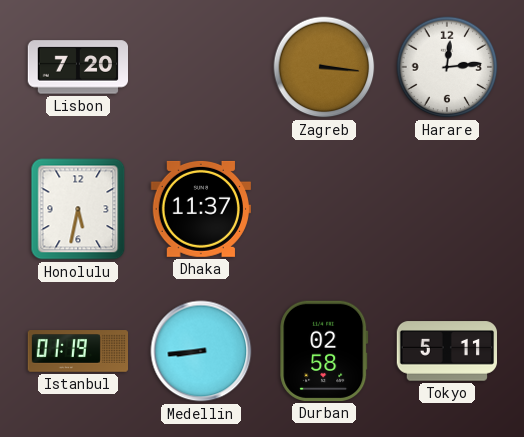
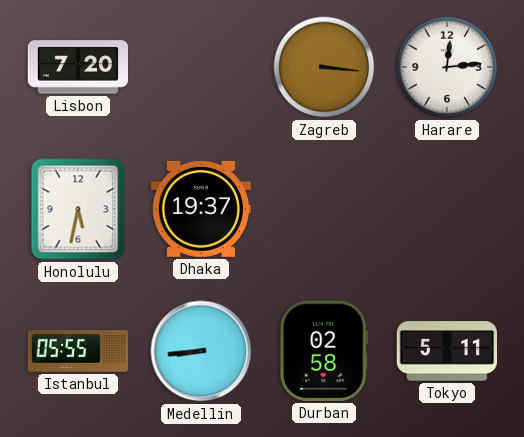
Dhaka: 11:37 -> 19:37 (201, 209)
Istanbul: 01:19 -> 05:55 (77, 351)
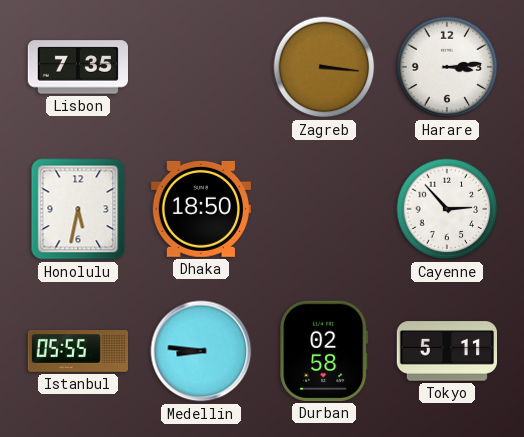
Lisbon: 7:20 -> 7:35 (77, 67)
Harare: 12:14 -> 3:14 (447, 67)
Dhaka: 19:37 -> 18:50 (201, 209)
Cayenne: none -> 2:53 (447, 209)
Medellin: 8:44 -> 8:46 (201, 351)
